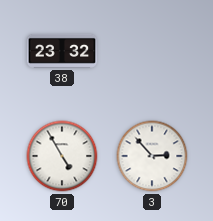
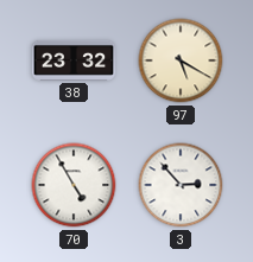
97: none -> 5:20 (181, 60)
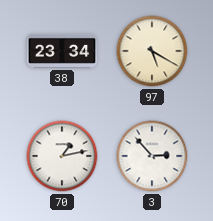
38: 23:32 -> 23:34 (62, 51)
70: 4:55 -> 1:13 (62, 156)
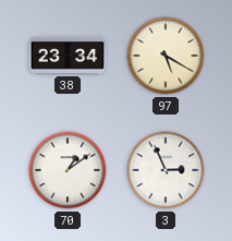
70: 1:13 -> 1:09 (68, 170)
3: 2:53 -> 2:56 (166, 170)
